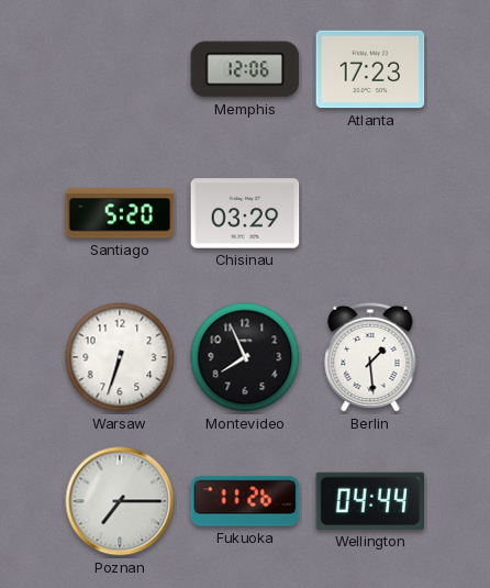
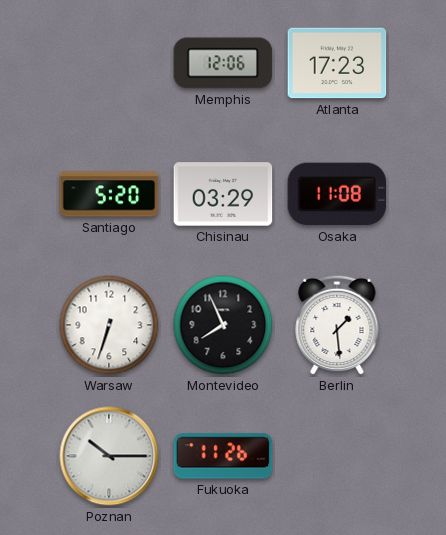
Osaka: none -> 11:08 (337, 194)
Poznan: 7:15 -> 10:15 (109, 456)
Wellington: 04:44 -> none (370, 501)
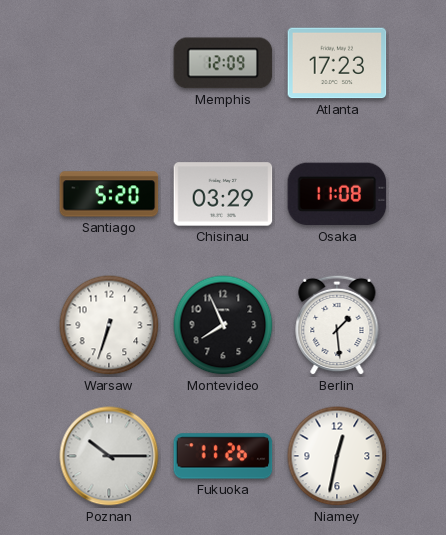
Memphis: 12:06 -> 12:09 (223, 63)
Niamey: none -> 12:32 (337, 456)
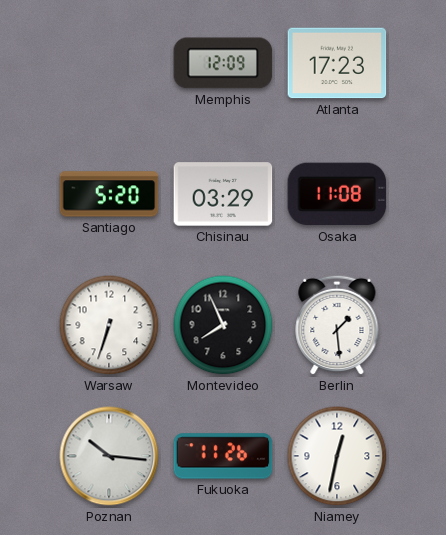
Poznan: 10:15 -> 10:16 (109, 456)
